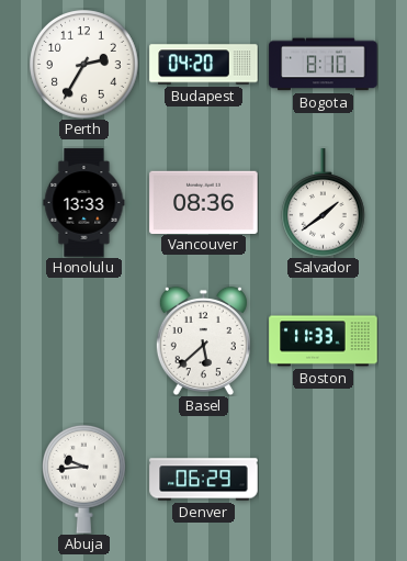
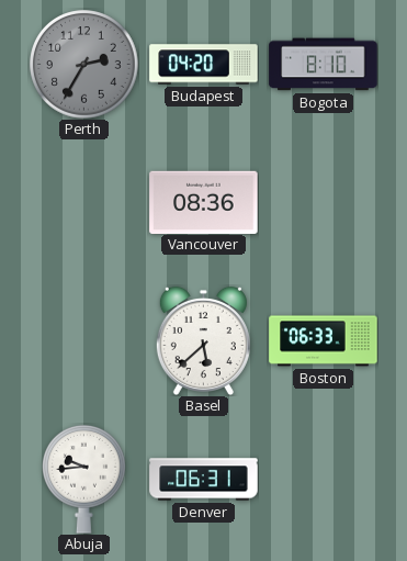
Perth dial: white -> grey (84, 65)
Honolulu: 13:33 -> none (84, 203)
Salvador: 1:39 -> none (324, 203)
Boston: 11:33 -> 06:33 (324, 341)
Denver: 06:29 -> 06:31 (204, 480)
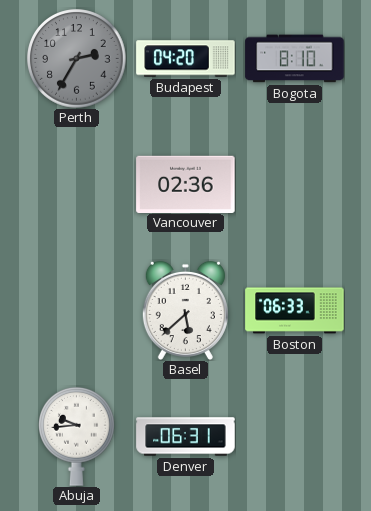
Vancouver: 08:36 -> 02:36 (186, 184)
